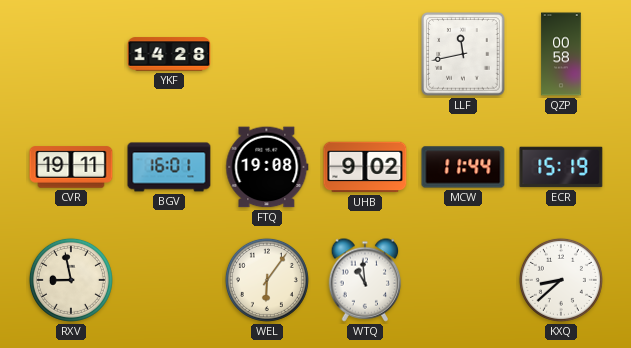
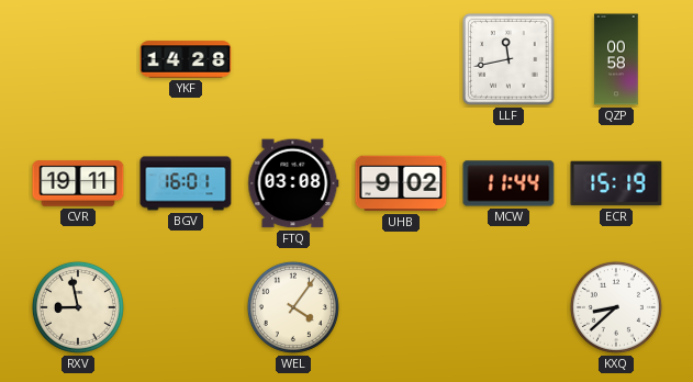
FTQ: 19:08 -> 03:08 (293, 183)
WEL: 6:06 -> 4:06 (293, 307)
WTQ: 10:59 -> none (365, 280)
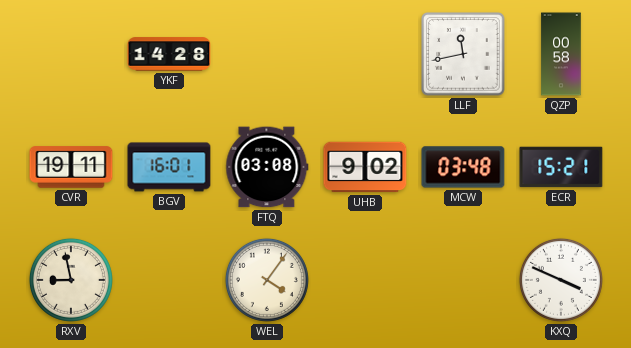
MCW: 11:44 -> 03:48 (463, 167)
ECR: 15:19 -> 15:21 (561, 167)
KXQ: 8:38 -> 3:49 (561, 280)
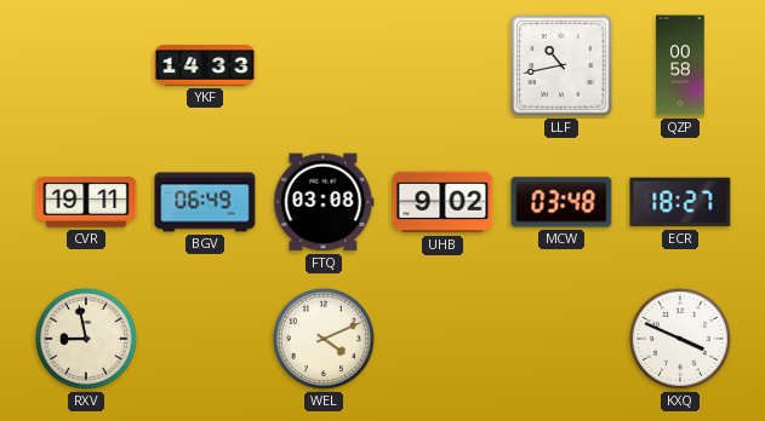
YKF: 14:28 -> 14:33 (205, 65)
LLF: 11:43 -> 10:43 (561, 65)
BGV: 16:01 -> 06:49 (205, 202)
ECR: 15:21 -> 18:27 (680, 202)
WEL: 4:06 -> 4:11 (324, 339)
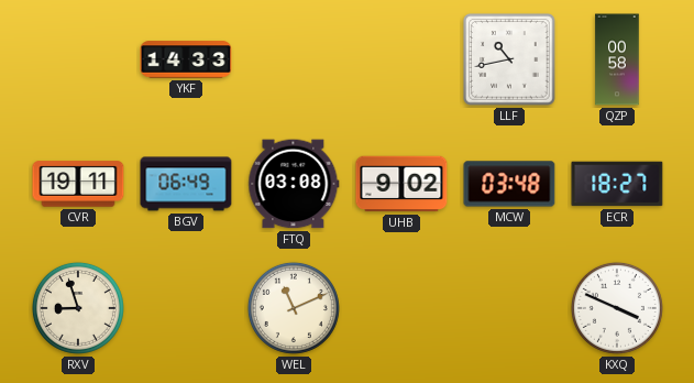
RXV: 8:58 -> 8:57 (78, 308)
WEL: 4:11 -> 11:11 (294, 308)
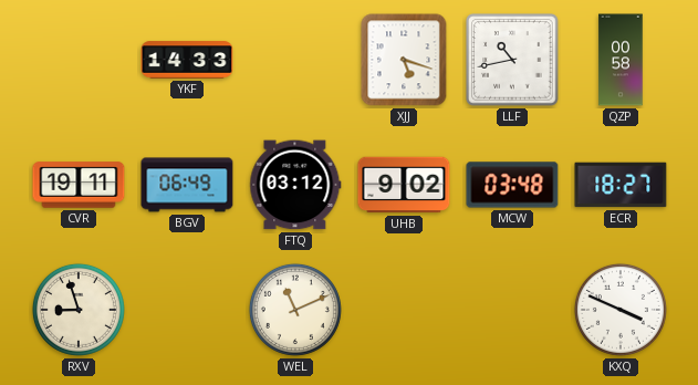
XJJ: none -> 5:18 (404, 60)
FTQ: 03:08 -> 03:12 (295, 185)
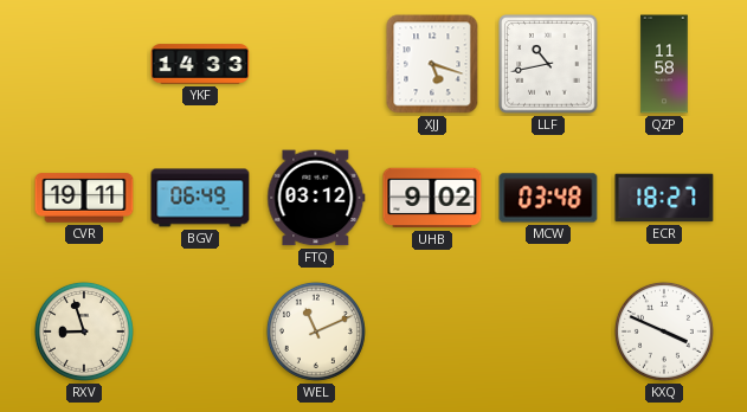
QZP: 00:58 -> 11:58 (664, 64)
